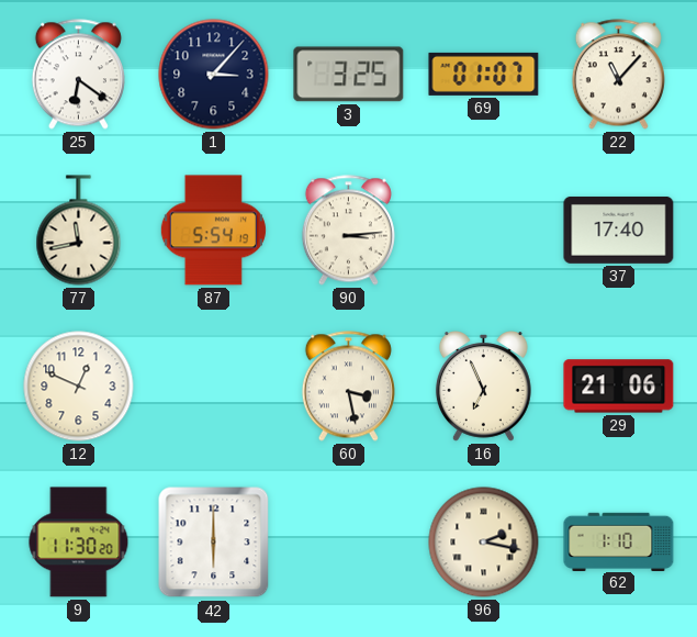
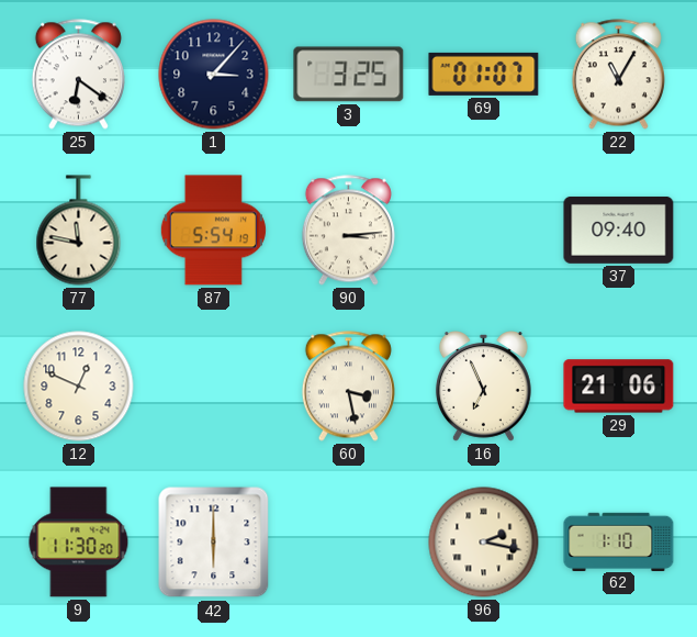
22: 11:07 -> 11:05 (618, 75)
77: 11:43 -> 11:47 (79, 231)
37: 17:40 -> 09:40 (619, 230)
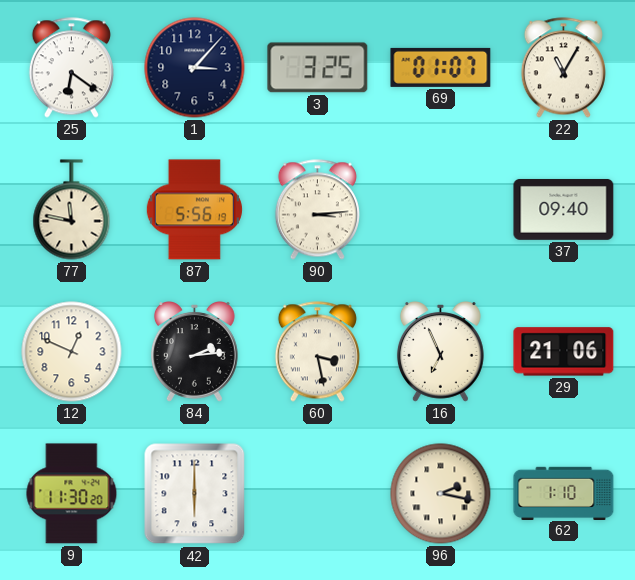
87: 5:54 -> 5:56 (194, 210)
84: none -> 2:14 (194, 352)
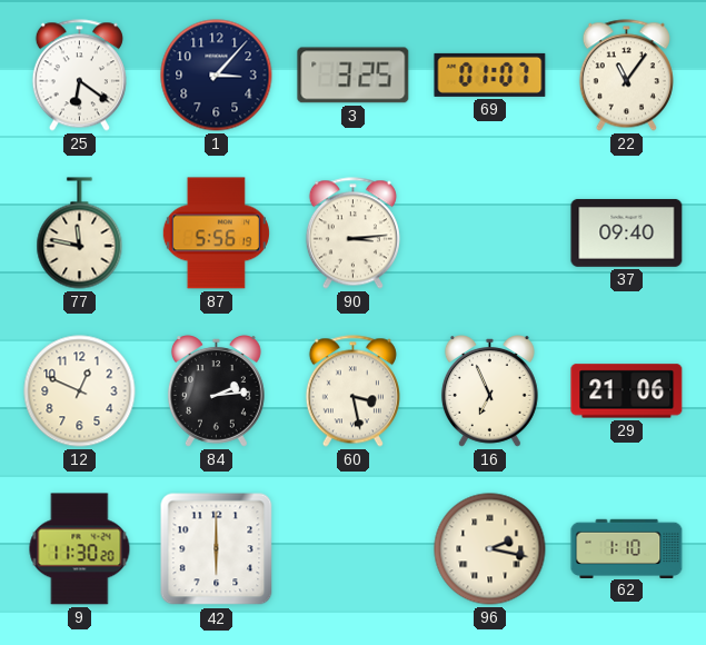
22: 11:05 -> 11:06 (626, 76)
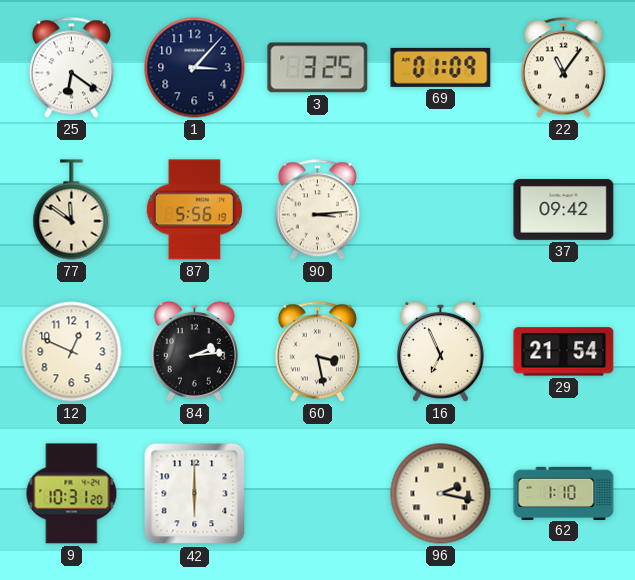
69: 01:07 -> 01:09 (441, 67)
77: 11:47 -> 11:51 (72, 210)
37: 09:40 -> 09:42 (564, 209)
29: 21:06 -> 21:54 (564, 352)
9: 11:30 -> 10:31 (72, 494)
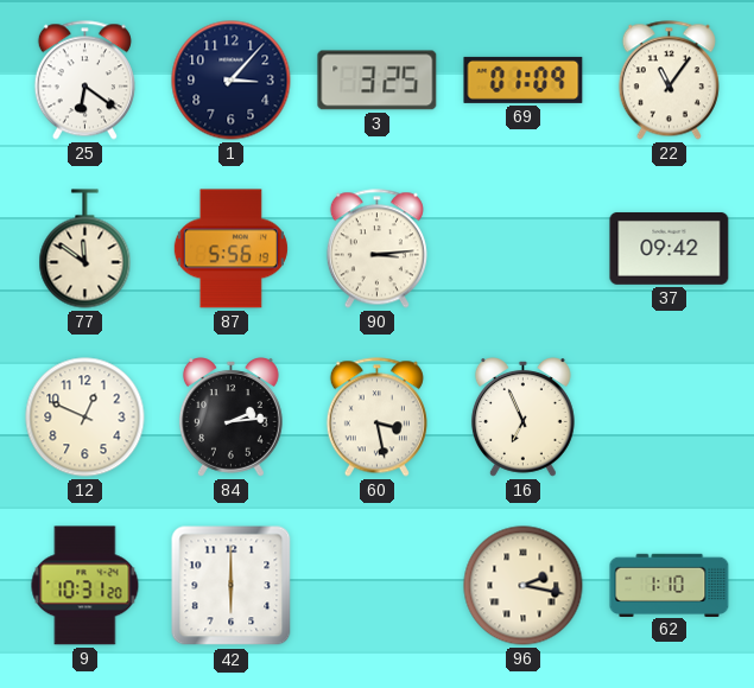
29: 21:54 -> none (564, 352)
